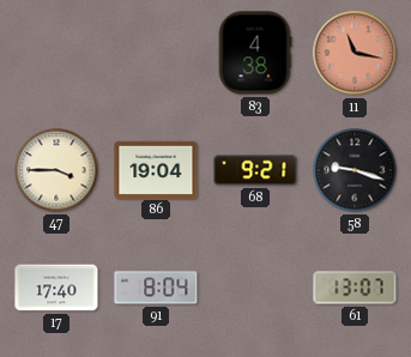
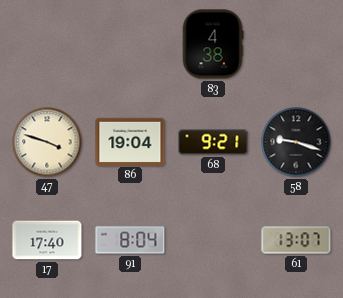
11: 11:17 -> none (355, 53)
47: 3:45 -> 3:48 (47, 142)
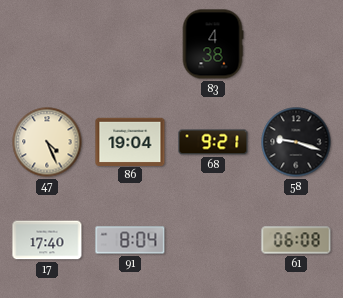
47: 3:48 -> 4:26 (47, 142)
61: 13:07 -> 06:08 (296, 240)
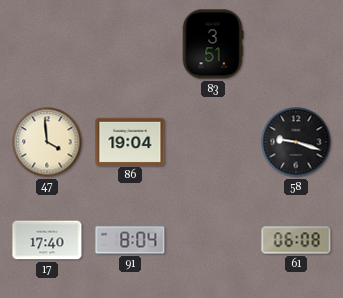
83: 4:38 -> 3:51 (213, 44)
47: 4:26 -> 3:59 (47, 142)
68: 9:21 -> none (213, 142)
